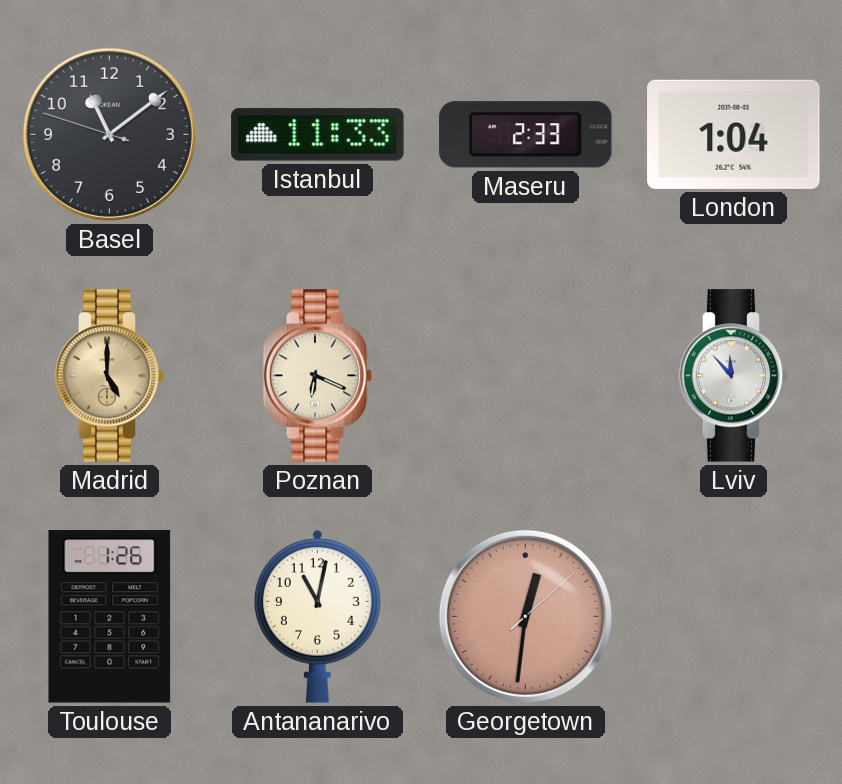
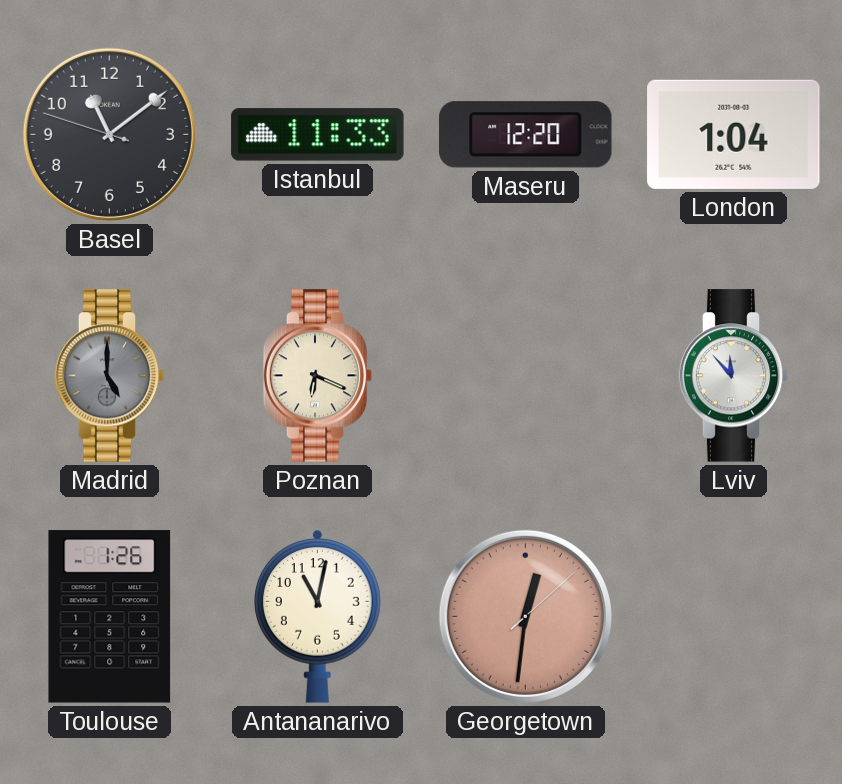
Maseru: 2:33 -> 12:20 (526, 135)
Madrid dial: champagne -> grey (110, 376)
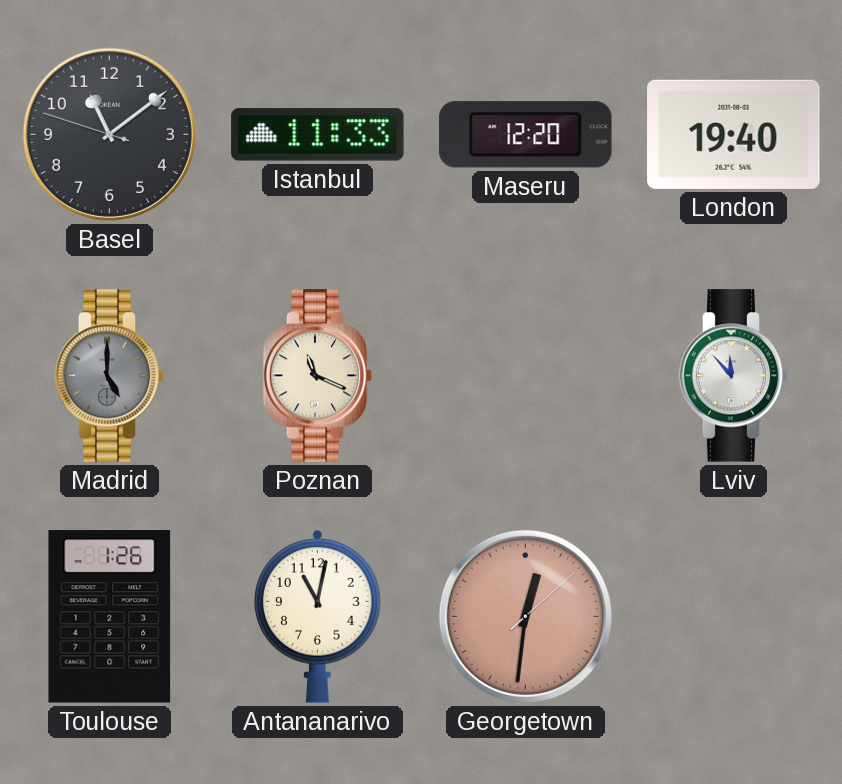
London: 1:04 -> 19:40 (734, 134)
Poznan: 6:19 -> 11:19 (318, 376)
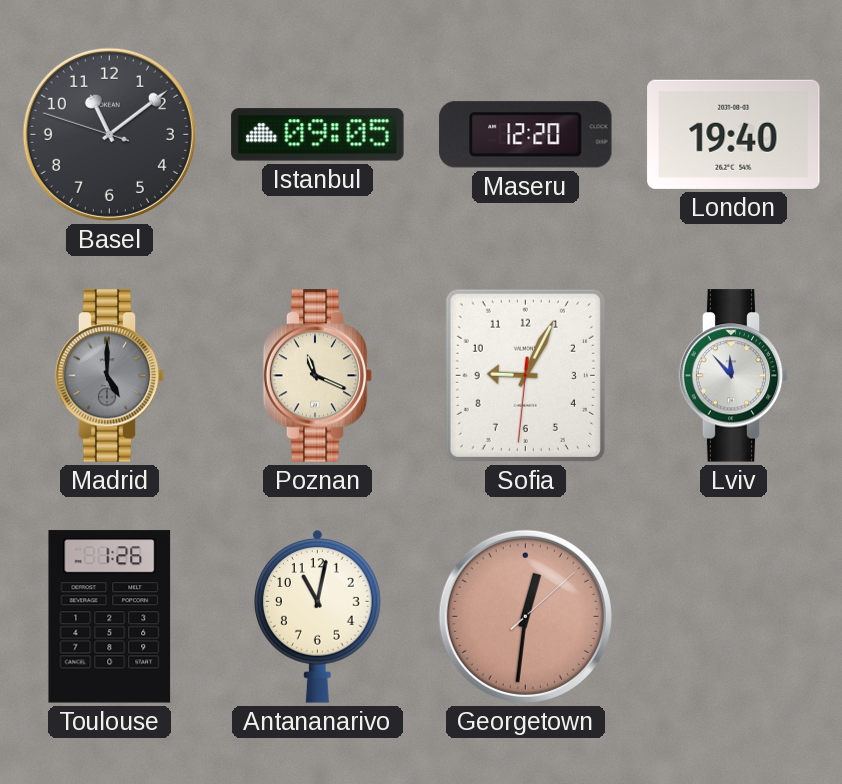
Istanbul: 11:33 -> 09:05 (318, 135)
Sofia: none -> 9:04 (525, 375)
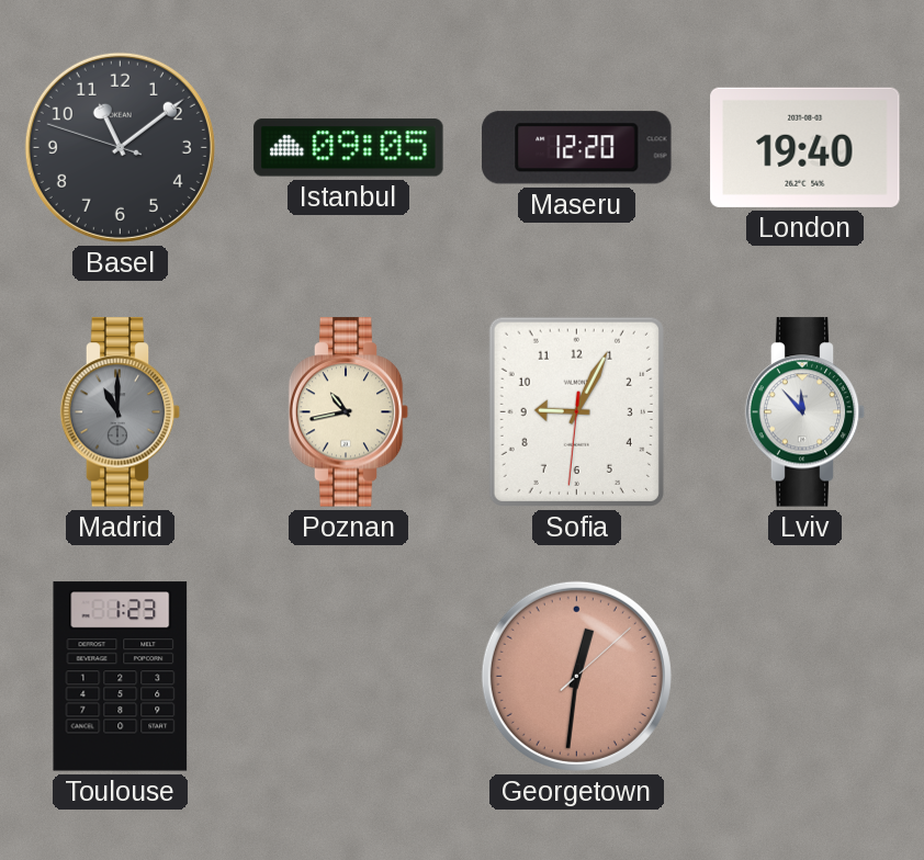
Madrid: 5:00 -> 11:00 (121, 412)
Poznan: 11:19 -> 10:43 (349, 412)
Toulouse: 1:26 -> 1:23 (121, 677)
Antananarivo: 11:02 -> none (318, 617)
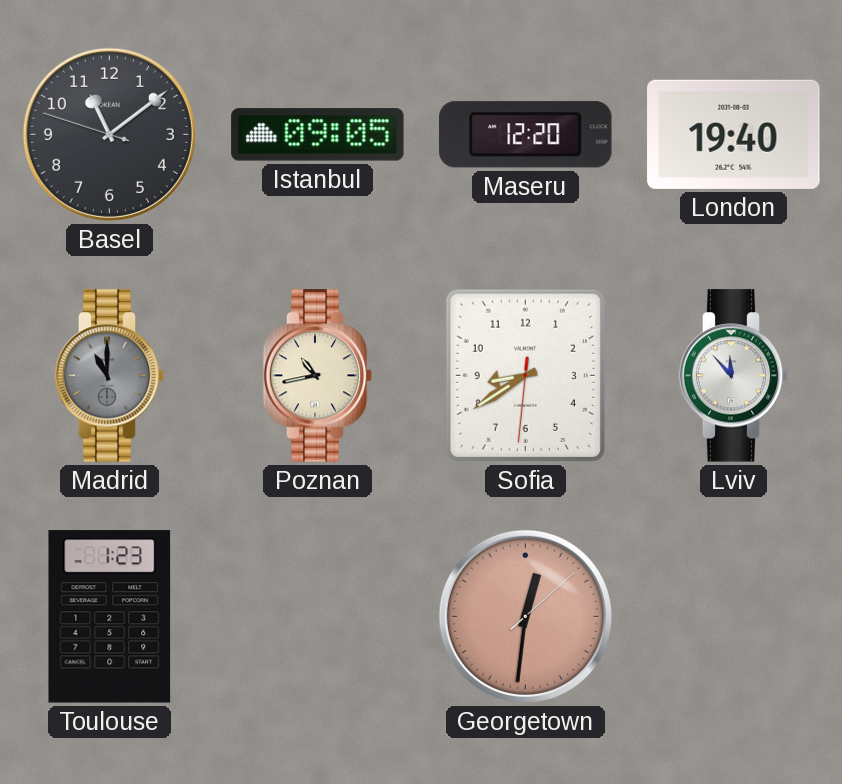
Sofia: 9:04 -> 8:39 (525, 375)
